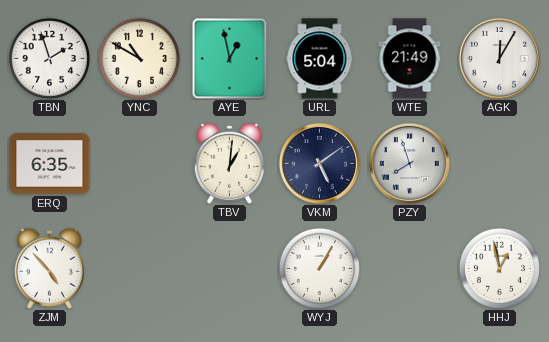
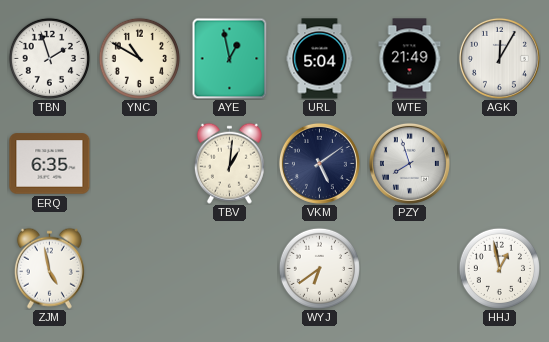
ZJM: 4:53 -> 4:58 (49, 268)
WYJ: 1:05 -> 6:39 (319, 268)
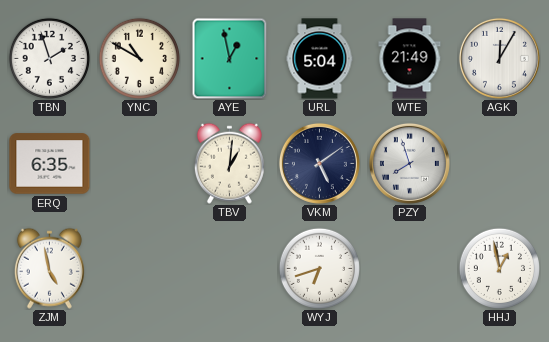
WYJ: 6:39 -> 6:42 (319, 268)
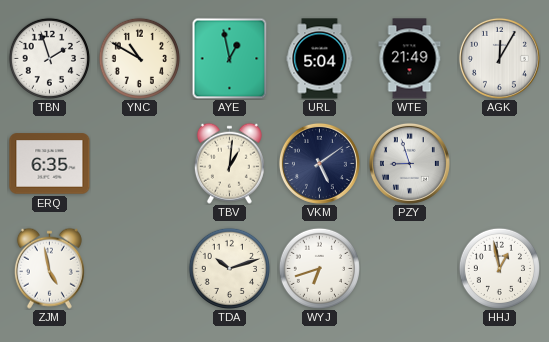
PZY: 7:57 -> 8:57 (409, 163)
TDA: none -> 10:12 (229, 268)
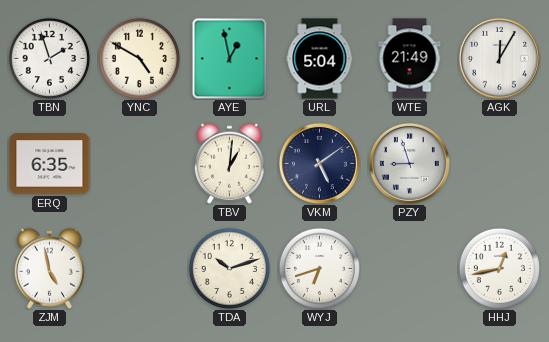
YNC: 10:50 -> 4:50 (139, 58)
HHJ: 12:58 -> 12:43 (499, 268)
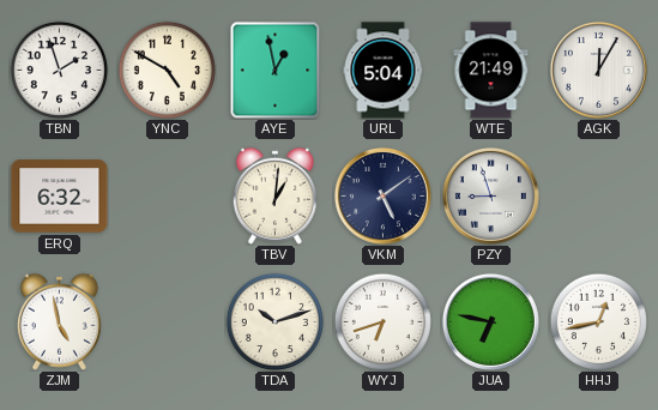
ERQ: 6:35 -> 6:32 (60, 197)
JUA: none -> 6:47 (490, 321)
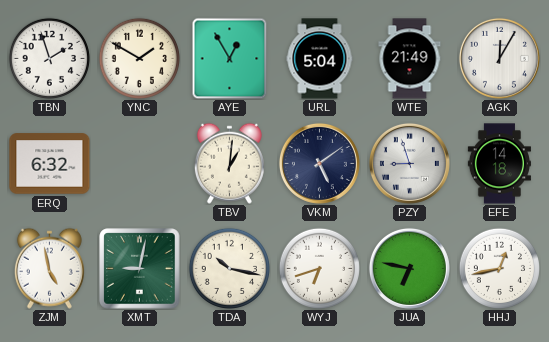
YNC: 4:50 -> 1:50 (139, 58)
AYE: 12:58 -> 12:55 (230, 58)
EFE: none -> 14:18 (499, 164)
XMT: none -> 9:02 (140, 269)
TDA: 10:12 -> 10:17 (229, 268)
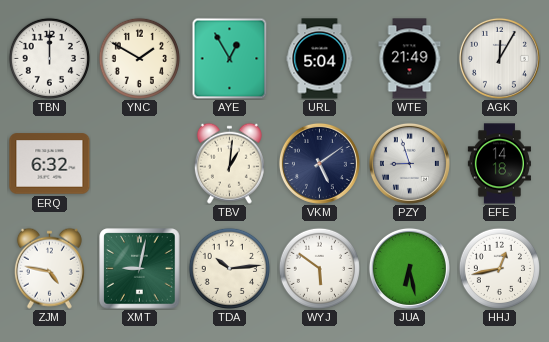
TBN: 1:57 -> 12:00 (49, 58)
ZJM: 4:58 -> 4:47 (49, 268)
TDA: 10:17 -> 10:14 (229, 268)
WYJ: 6:42 -> 5:51 (319, 268)
JUA: 6:47 -> 6:28 (409, 268)
